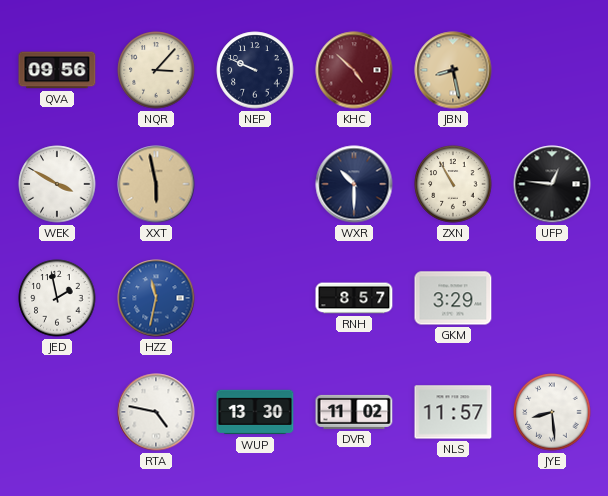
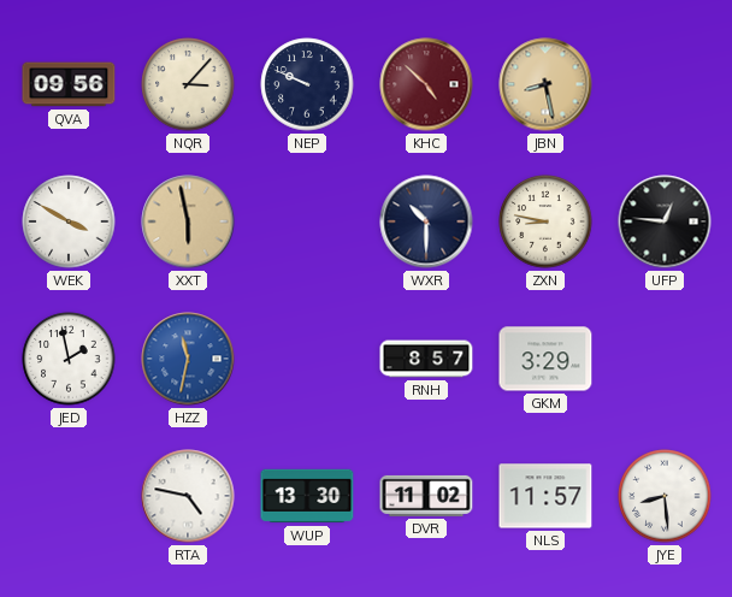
ZXN: 10:55 -> 8:47 (545, 221)
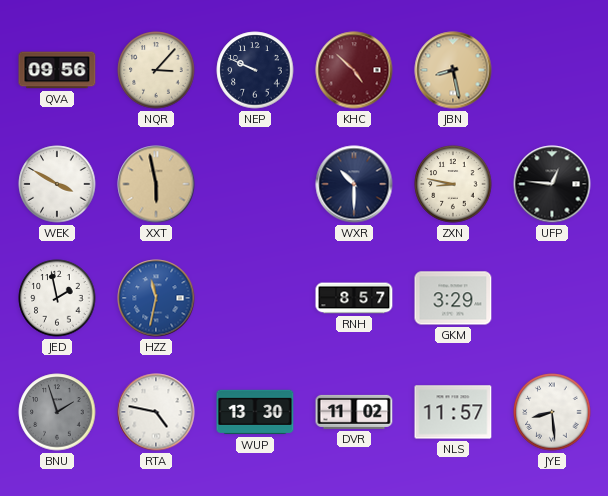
BNU: none -> 1:57 (57, 412)
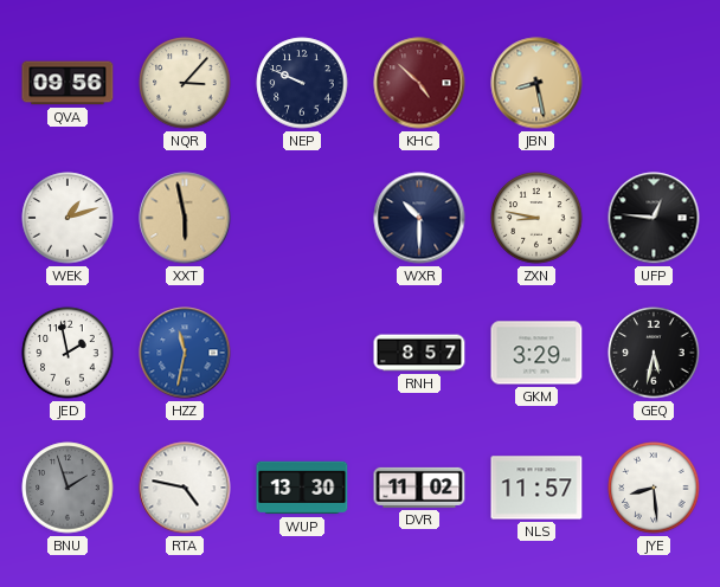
WEK: 3:50 -> 1:12 (67, 218)
GEQ: none -> 5:32 (654, 353)
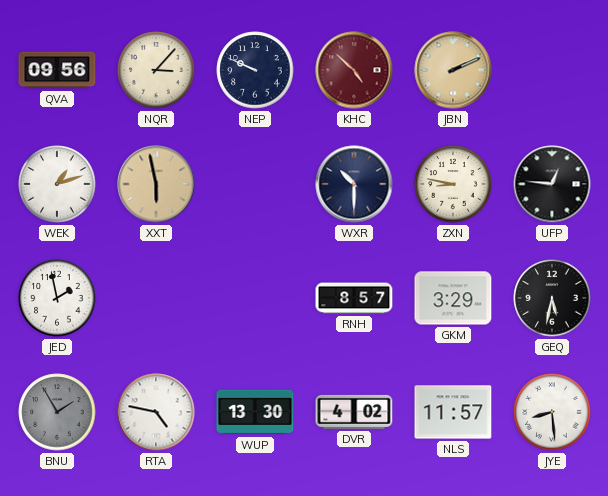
JBN: 8:28 -> 2:11 (453, 70)
HZZ: 11:32 -> none (185, 353)
BNU: 1:57 -> 1:55 (57, 412)
DVR: 11:02 -> 4:02 (354, 412)
